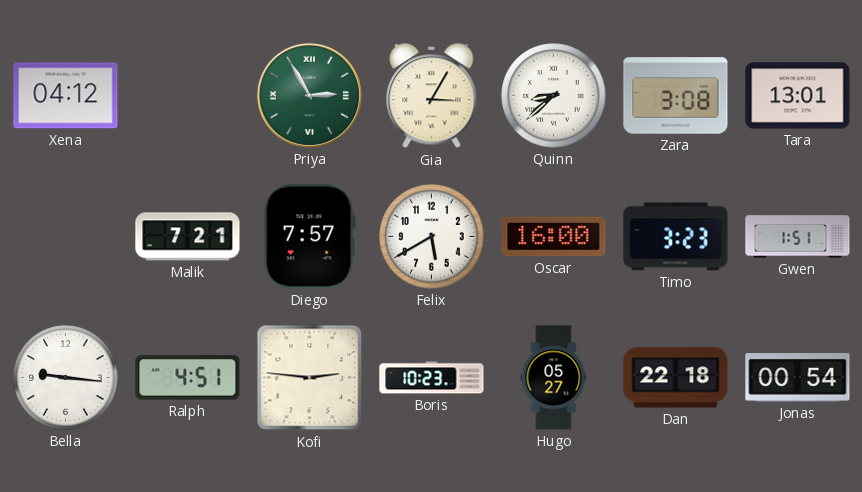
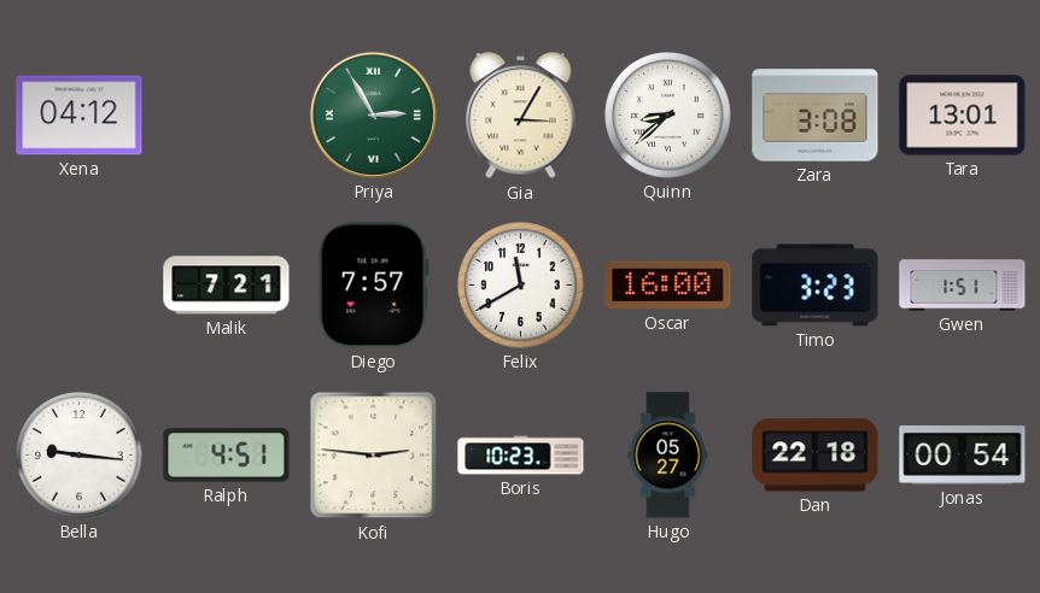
Felix: 5:40 -> 11:40 (521, 286)
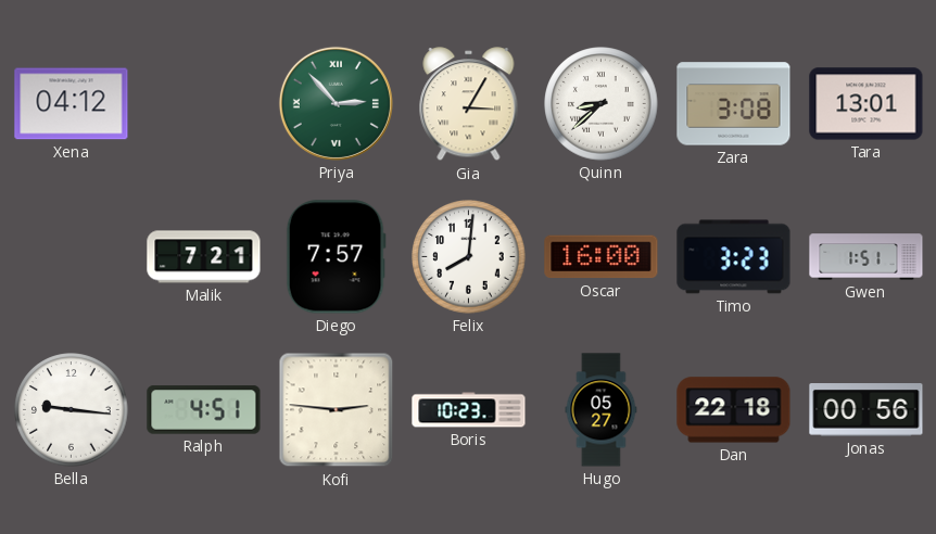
Priya: 2:55 -> 2:53 (336, 103)
Felix: 11:40 -> 8:01 (469, 257)
Jonas: 00:54 -> 00:56 (867, 410)
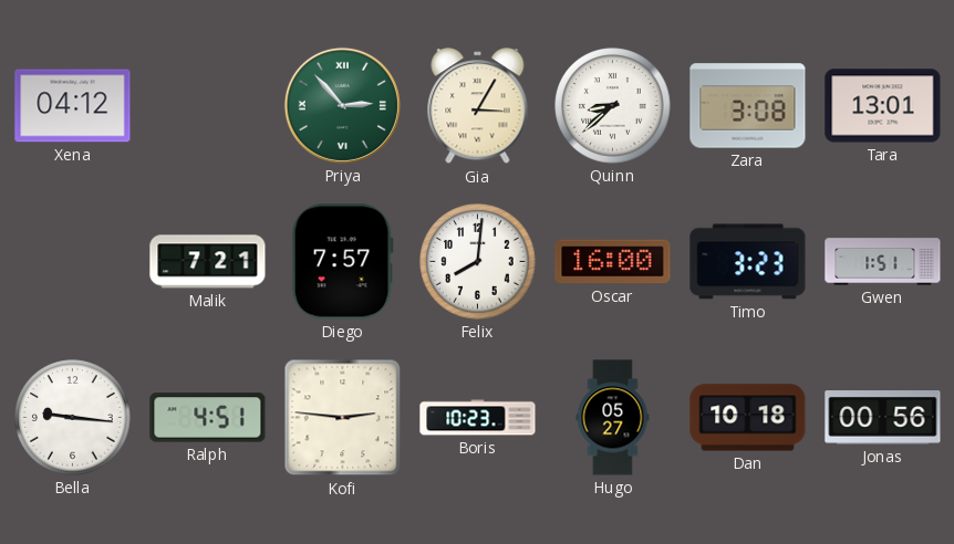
Dan: 22:18 -> 10:18 (748, 418)
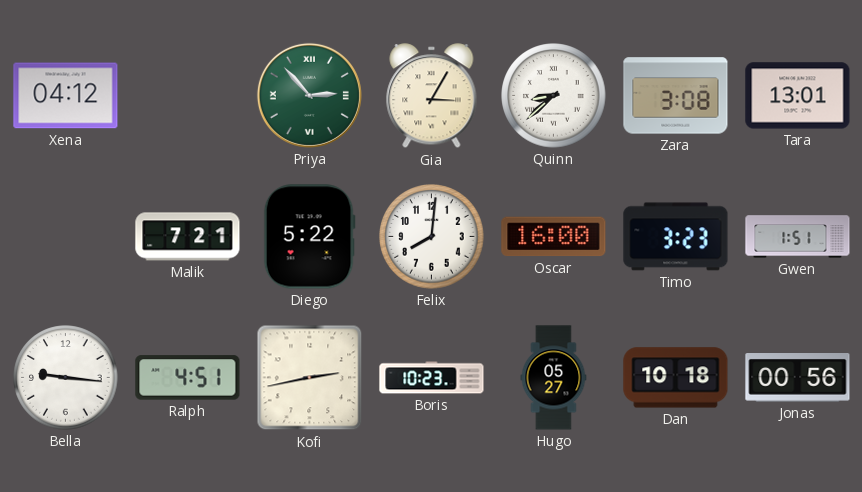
Diego: 7:57 -> 5:22 (309, 237)
Kofi: 2:46 -> 2:43 (310, 378)
